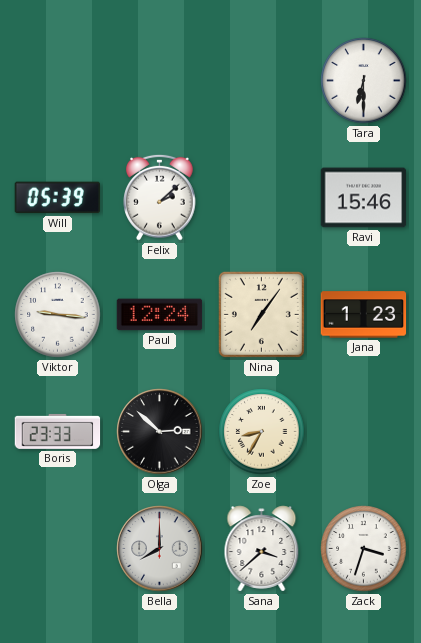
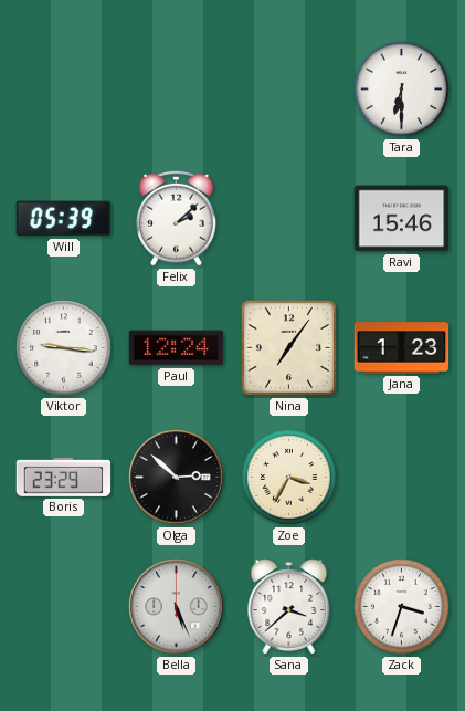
Boris: 23:33 -> 23:29 (64, 477)
Zoe: 8:35 -> 3:35 (289, 478)
Bella: 8:00 -> 5:26 (177, 607)
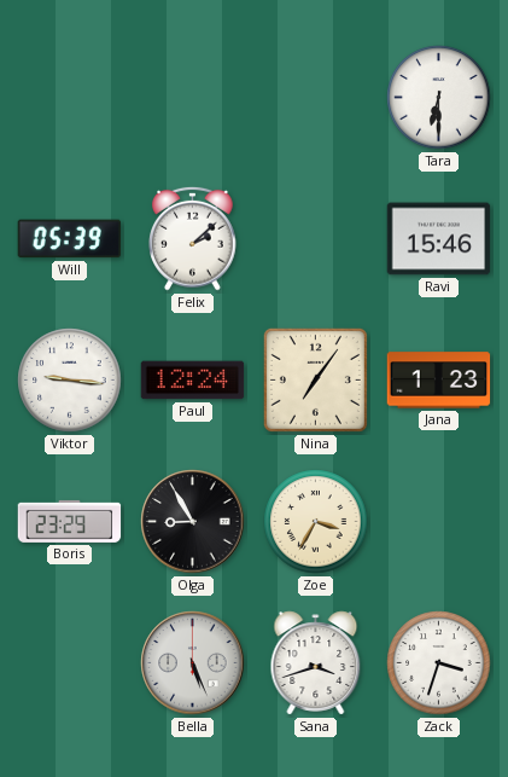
Olga: 2:52 -> 8:55 (193, 522)
Sana: 3:38 -> 3:42 (316, 663)
